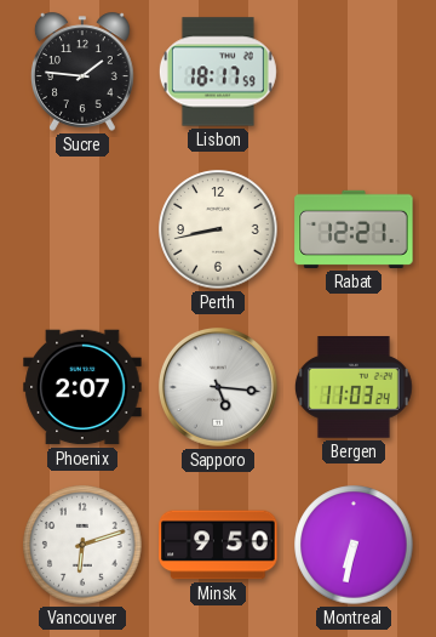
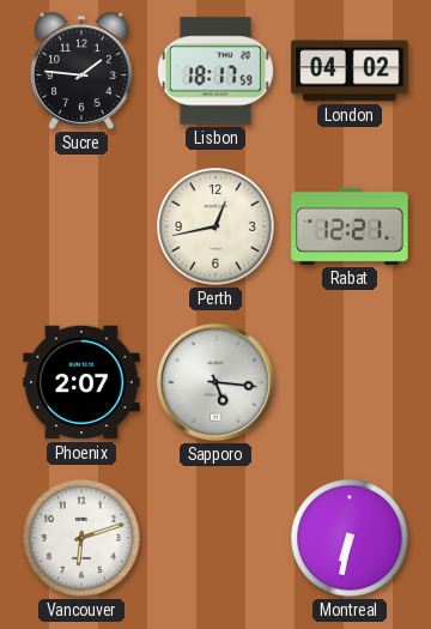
London: none -> 04:02 (350, 71)
Perth: 8:43 -> 12:43 (215, 226)
Bergen: 11:03 -> none (354, 388)
Minsk: 9:50 -> none (218, 545)
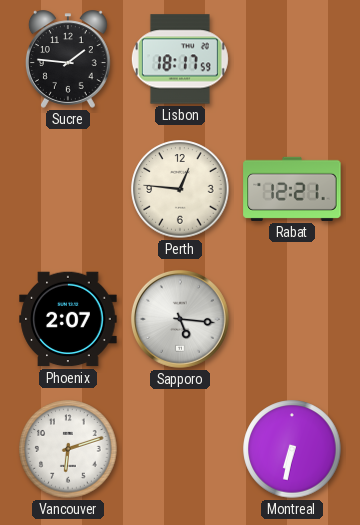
London: 04:02 -> none (350, 71)
Perth: 12:43 -> 12:46 (180, 189)
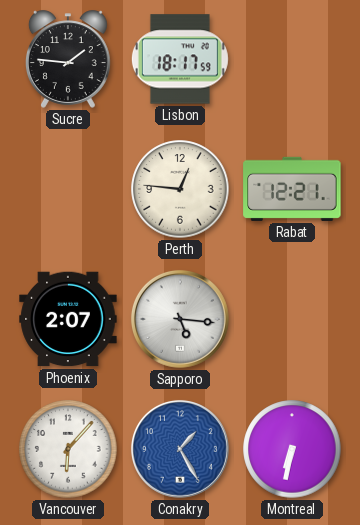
Vancouver: 6:12 -> 6:07 (68, 449)
Conakry: none -> 1:25 (180, 449)
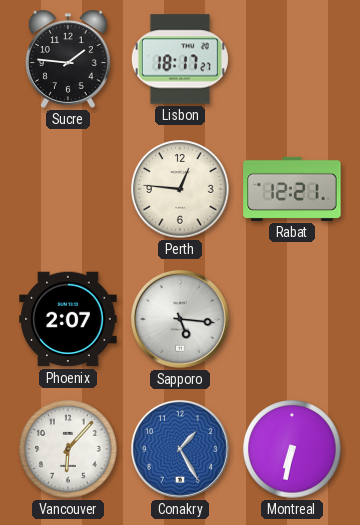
Lisbon: 18:17:59 -> 18:17:27 (180, 59)
